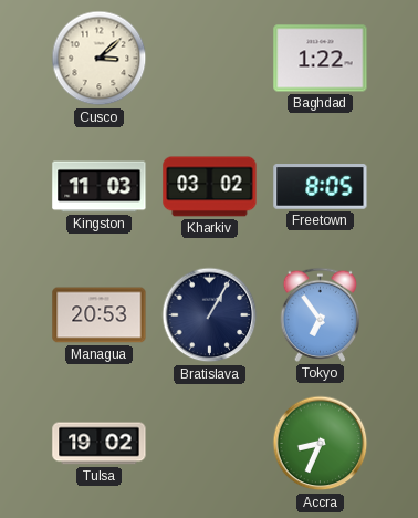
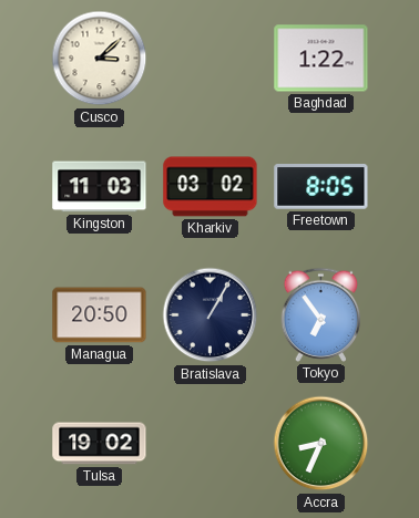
Managua: 20:53 -> 20:50 (100, 315)
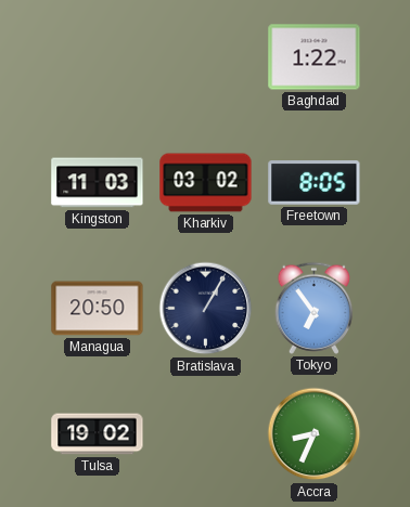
Cusco: 3:08 -> none (100, 59)
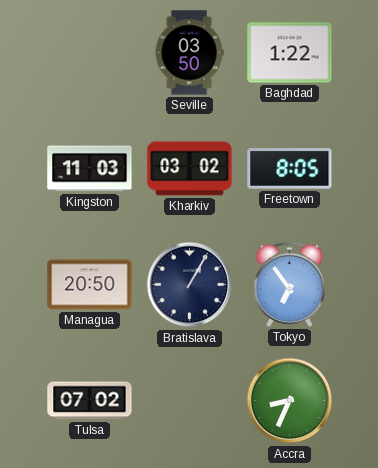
Seville: none -> 03:50 (189, 53)
Tulsa: 19:02 -> 07:02 (90, 401)
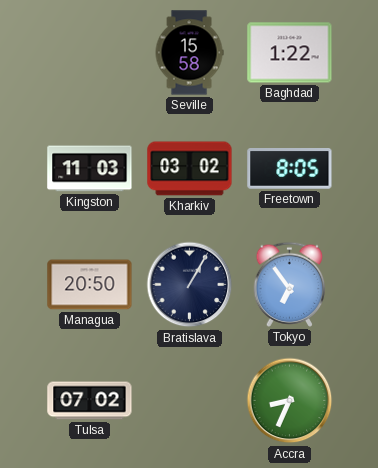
Seville: 03:50 -> 15:58 (189, 53)
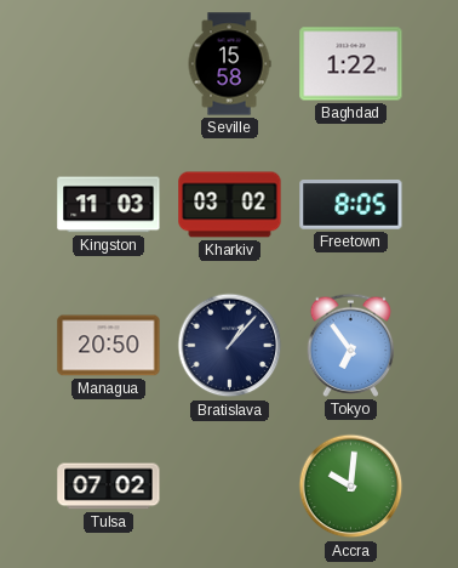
Bratislava: 1:05 -> 1:07 (230, 346)
Accra: 8:34 -> 10:01 (351, 487)
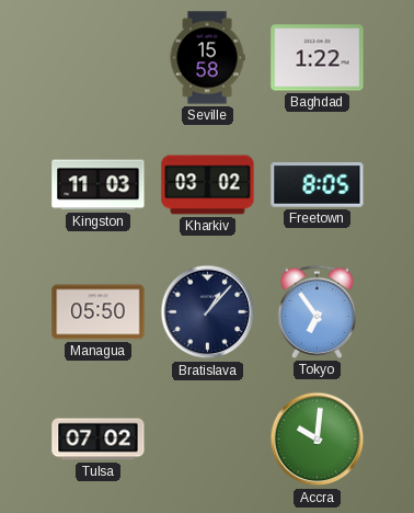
Managua: 20:50 -> 05:50 (99, 312)
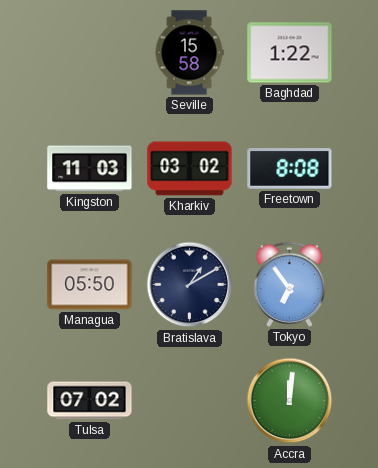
Freetown: 8:05 -> 8:08 (290, 169)
Bratislava: 1:07 -> 1:10 (190, 285)
Accra: 10:01 -> 12:01 (290, 401)
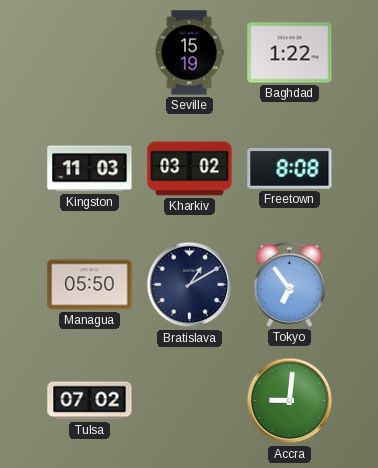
Seville: 15:58 -> 15:19 (189, 53)
Accra: 12:01 -> 9:01 (290, 401)
